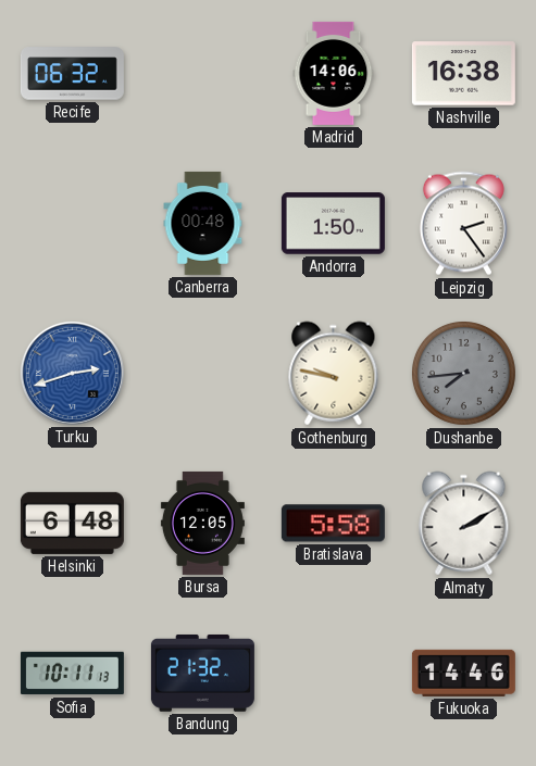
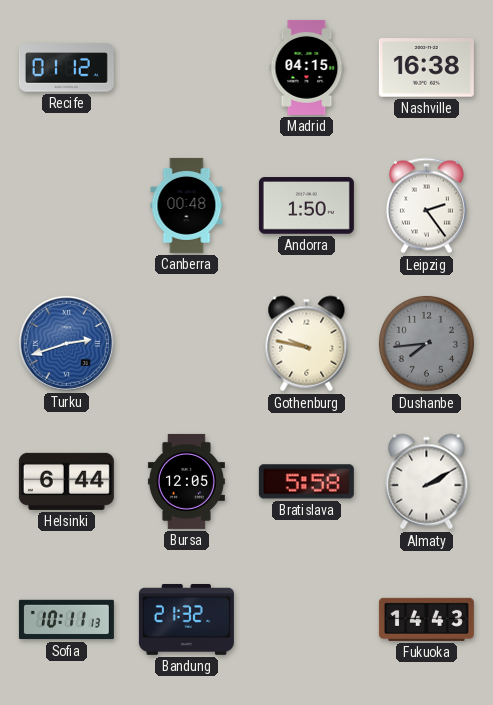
Recife: 06:32 -> 01:12 (66, 68)
Madrid: 14:06 -> 04:15 (307, 67)
Helsinki: 6:48 -> 6:44 (66, 481)
Fukuoka: 14:46 -> 14:43 (426, 619)
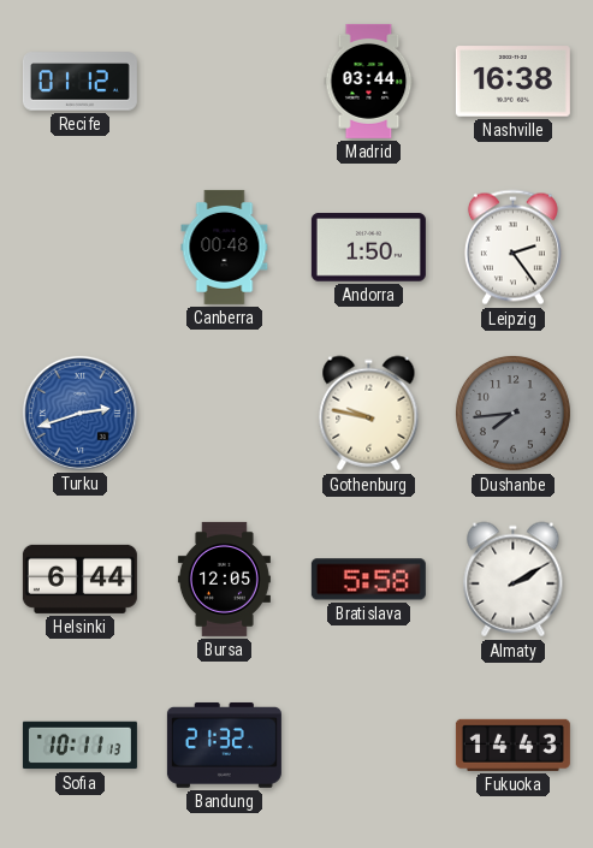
Madrid: 04:15 -> 03:44 (369, 81)
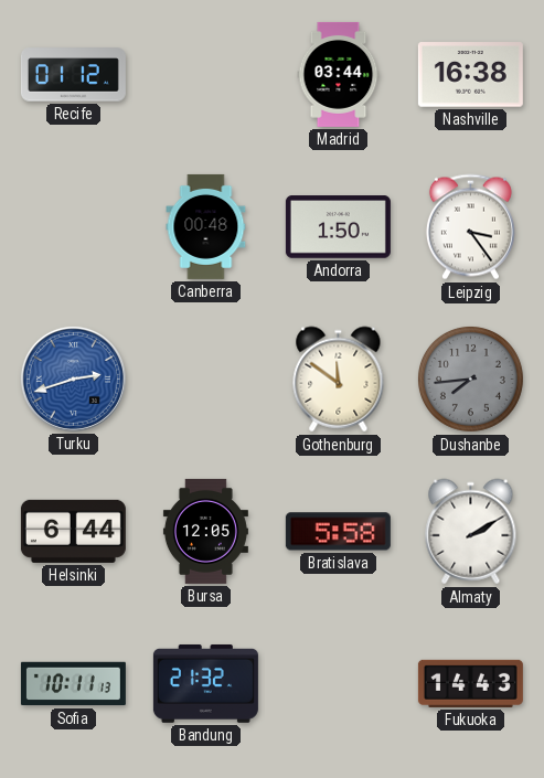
Leipzig: 2:24 -> 3:24 (470, 227)
Gothenburg: 9:47 -> 11:51 (339, 380)
